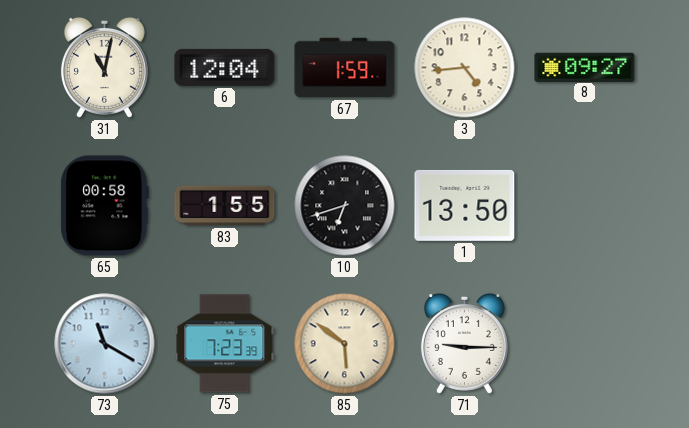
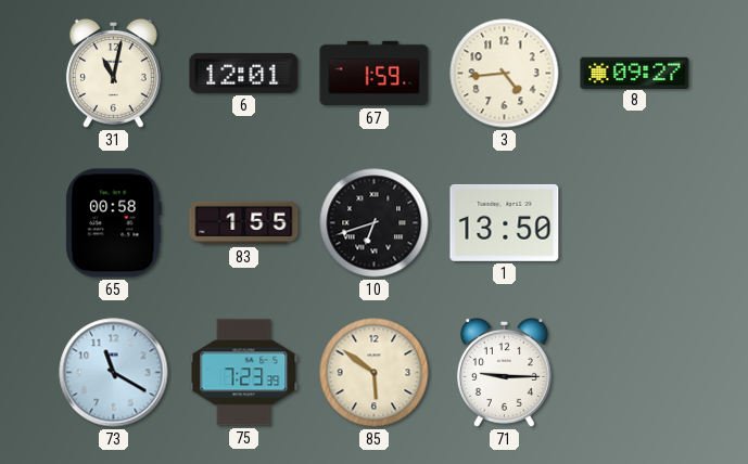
6: 12:04 -> 12:01 (244, 73)
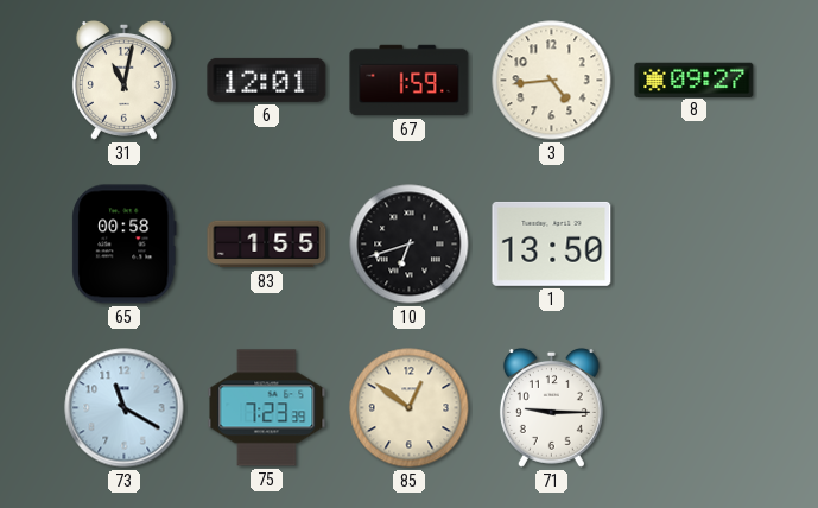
85: 5:51 -> 12:51 (410, 408)
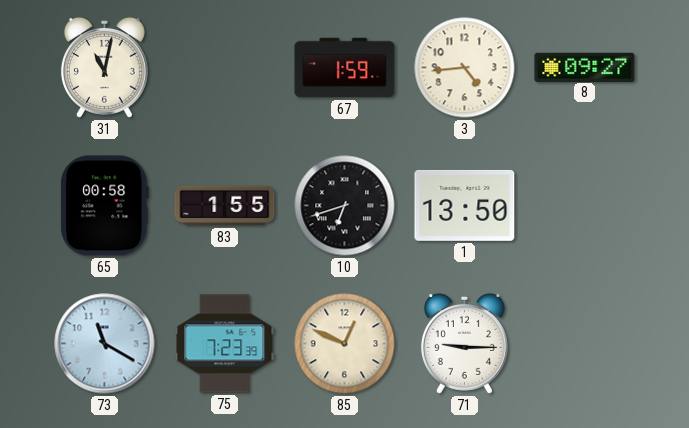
6: 12:01 -> none (267, 80)
85: 12:51 -> 12:49 (345, 344)
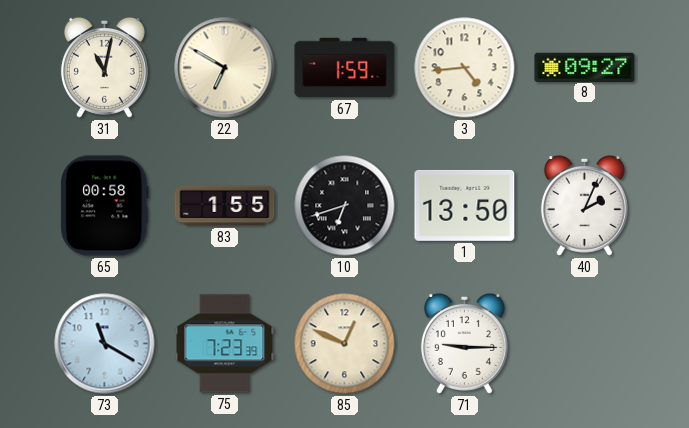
22: none -> 6:50 (225, 68)
40: none -> 2:04 (584, 205)
